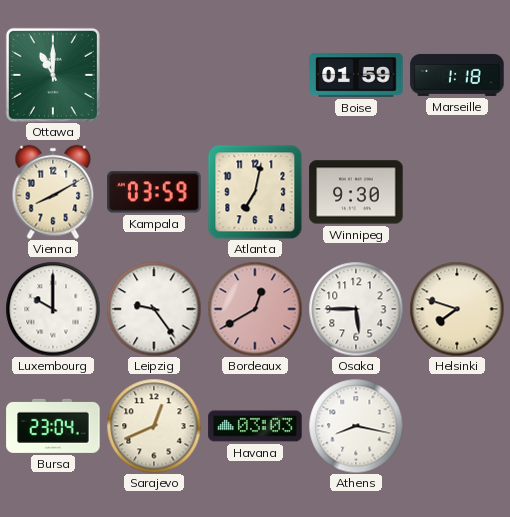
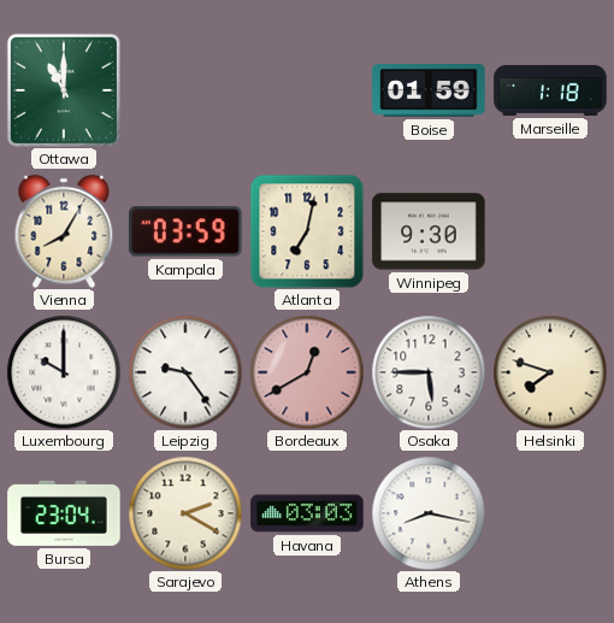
Vienna: 8:10 -> 8:05 (64, 231)
Sarajevo: 12:41 -> 2:20 (185, 513)
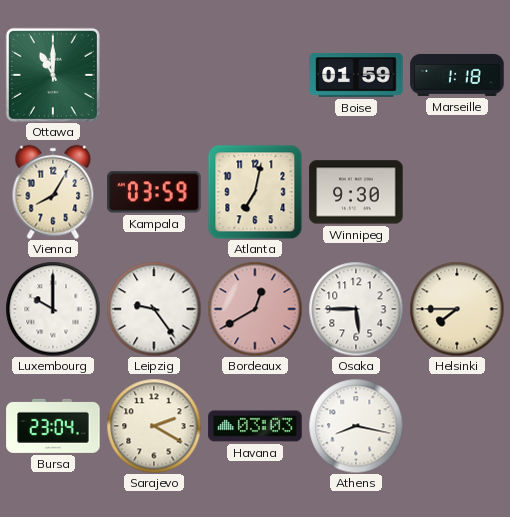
Helsinki: 7:48 -> 7:45 (457, 309)
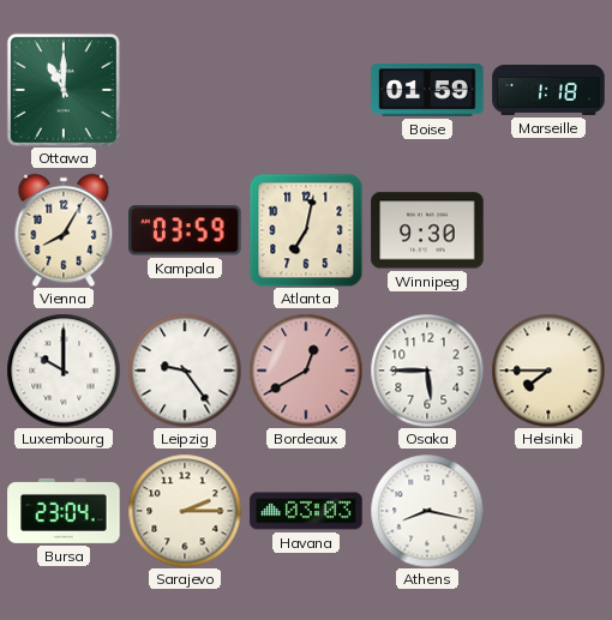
Sarajevo: 2:20 -> 2:15 (185, 511)
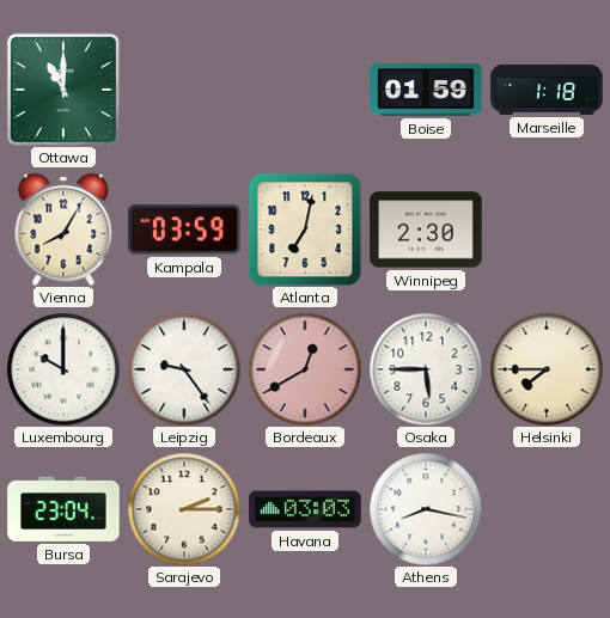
Winnipeg: 9:30 -> 2:30 (426, 230)
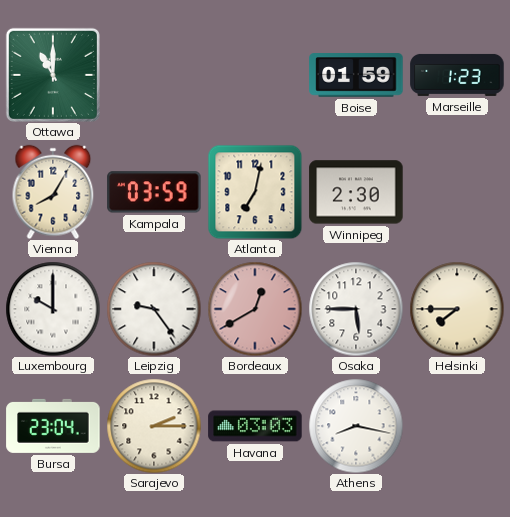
Marseille: 1:18 -> 1:23 (457, 75)
